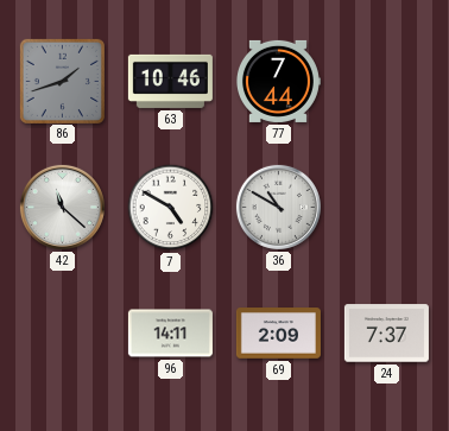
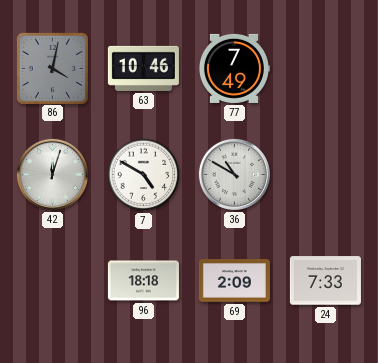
86: 1:42 -> 4:02 (52, 68)
77: 7:44 -> 7:49 (234, 68)
42: 11:22 -> 12:03 (52, 174)
96: 14:11 -> 18:18 (143, 281)
24: 7:37 -> 7:33 (325, 281)
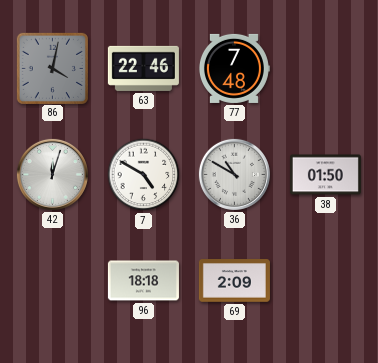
63: 10:46 -> 22:46 (143, 68)
77: 7:49 -> 7:48 (234, 68)
38: none -> 01:50 (325, 175)
24: 7:33 -> none (325, 281)
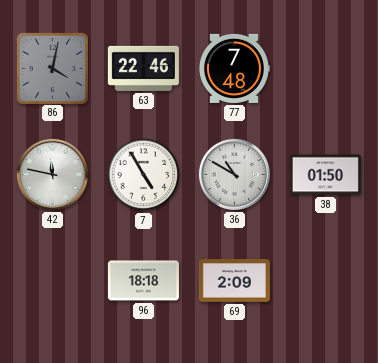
42: 12:03 -> 11:47 (52, 174)
7: 4:50 -> 4:55 (144, 175)
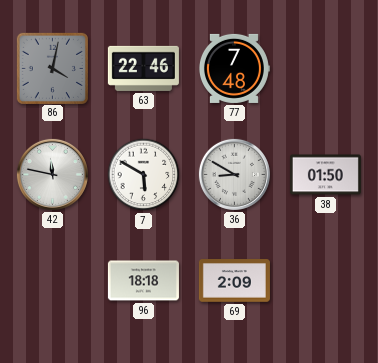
7: 4:55 -> 5:50 (144, 175)
36: 10:50 -> 8:50 (234, 174)
